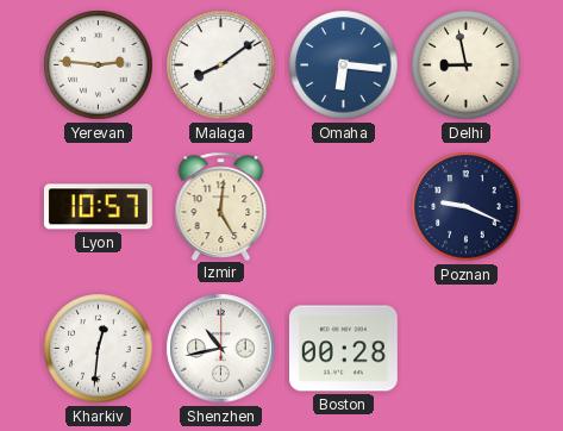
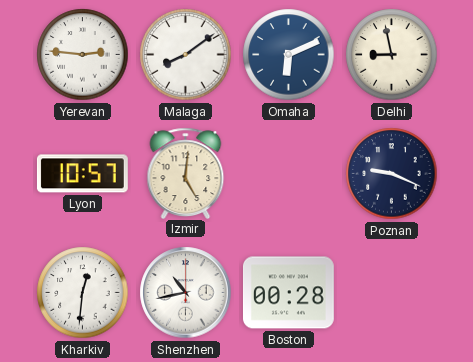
Omaha: 6:16 -> 6:11 (289, 55)
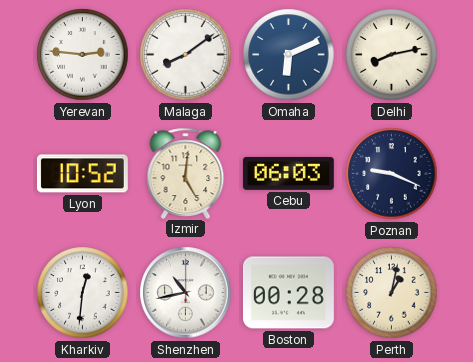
Delhi: 8:58 -> 8:13 (392, 55)
Lyon: 10:57 -> 10:52 (82, 174)
Cebu: none -> 06:03 (288, 173)
Perth: none -> 1:02 (392, 293)
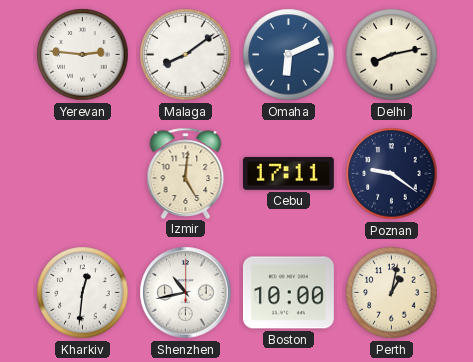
Lyon: 10:52 -> none (82, 174)
Cebu: 06:03 -> 17:11 (288, 173)
Poznan: 9:19 -> 9:21 (392, 174)
Boston: 00:28 -> 10:00 (288, 293)
